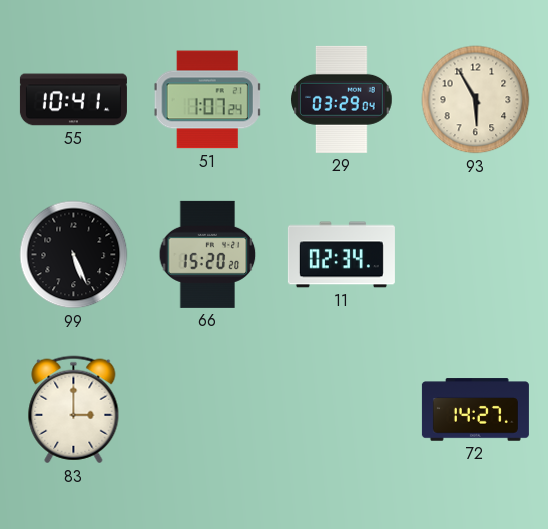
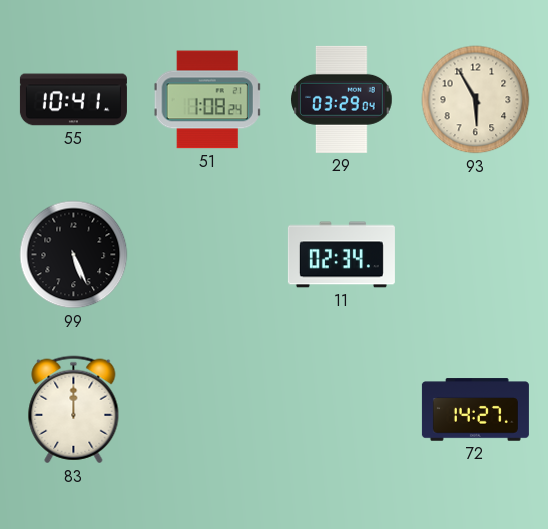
51: 1:07 -> 1:08 (207, 100)
66: 15:20 -> none (208, 254)
83: 3:00 -> 12:00 (74, 410)
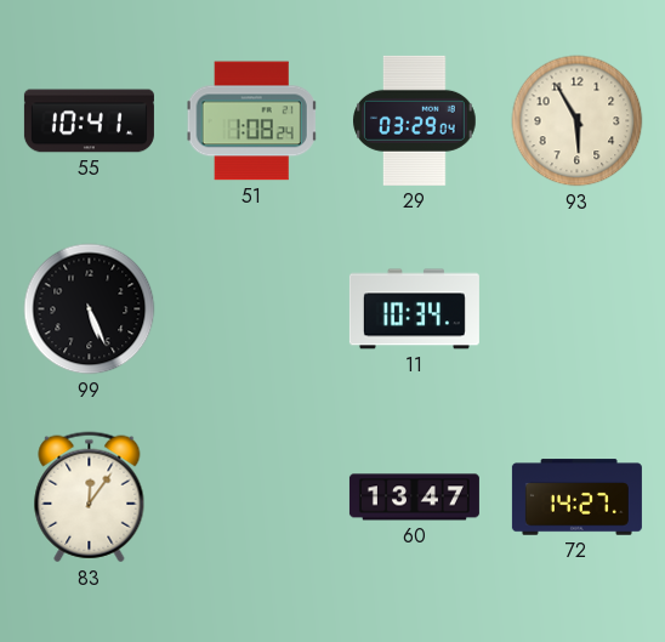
11: 02:34 -> 10:34 (414, 309)
83: 12:00 -> 12:06 (90, 498)
60: none -> 13:47 (414, 498)
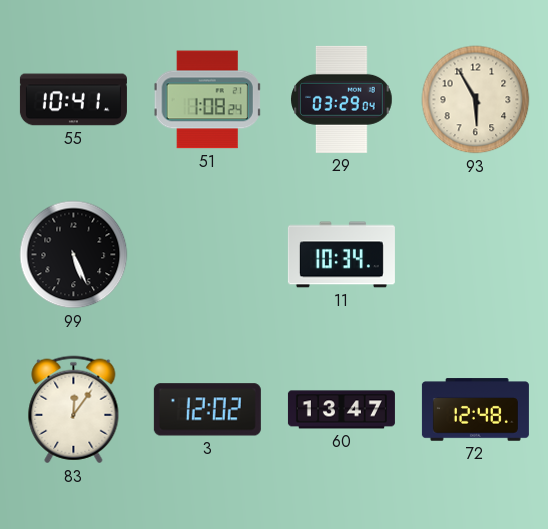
3: none -> 12:02 (207, 410)
72: 14:27 -> 12:48 (475, 410)
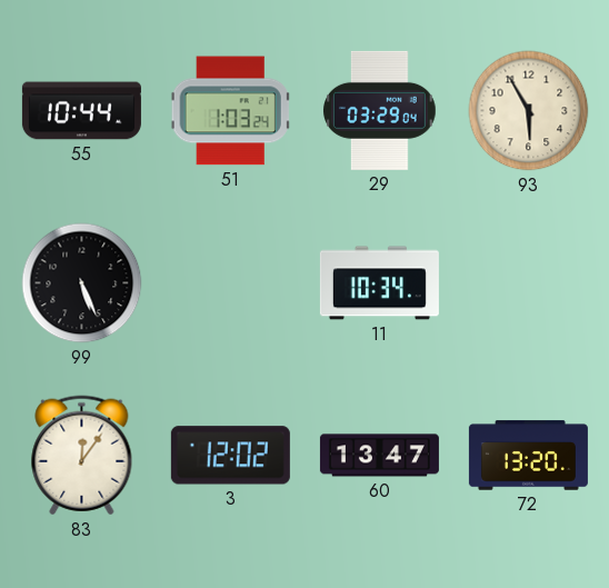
55: 10:41 -> 10:44 (81, 111)
51: 1:08 -> 1:03 (230, 111)
72: 12:48 -> 13:20 (528, 456)
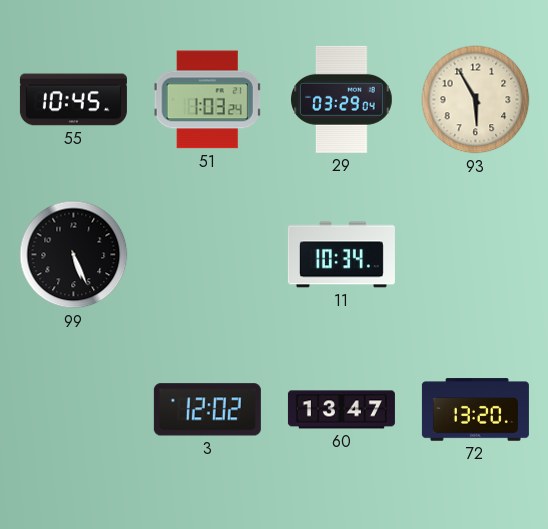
55: 10:44 -> 10:45 (73, 100)
83: 12:06 -> none (82, 456)
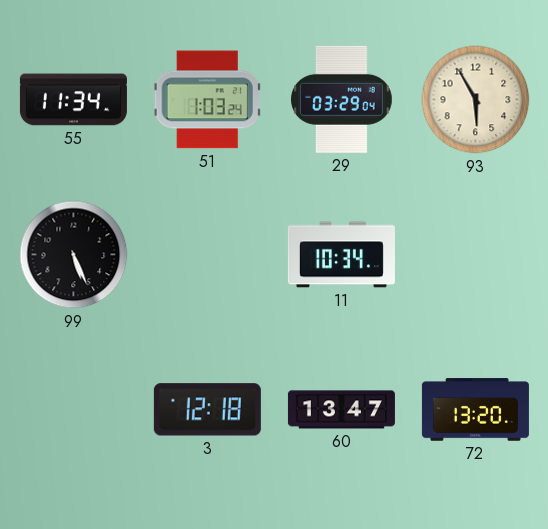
55: 10:45 -> 11:34 (73, 100)
3: 12:02 -> 12:18 (207, 410)
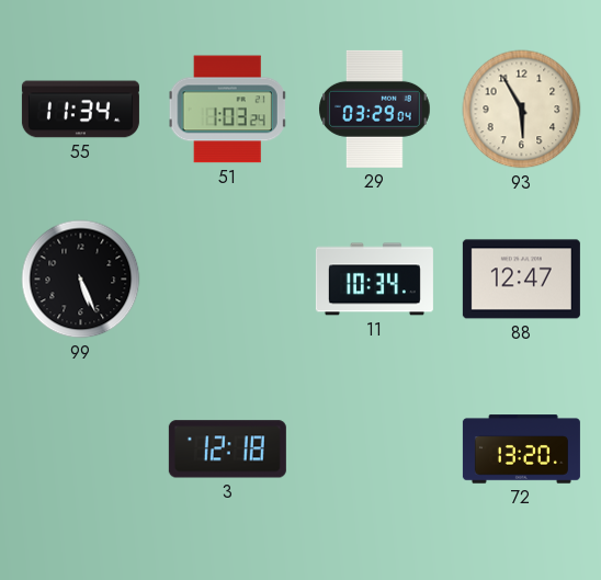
88: none -> 12:47 (521, 280)
60: 13:47 -> none (341, 410)
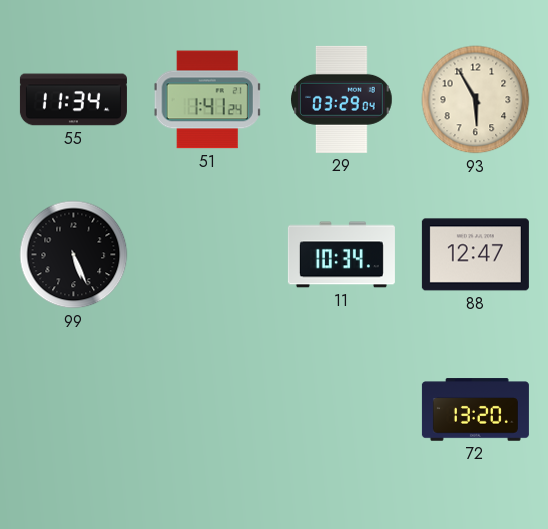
51: 1:03 -> 1:41 (207, 100)
3: 12:18 -> none (227, 450)
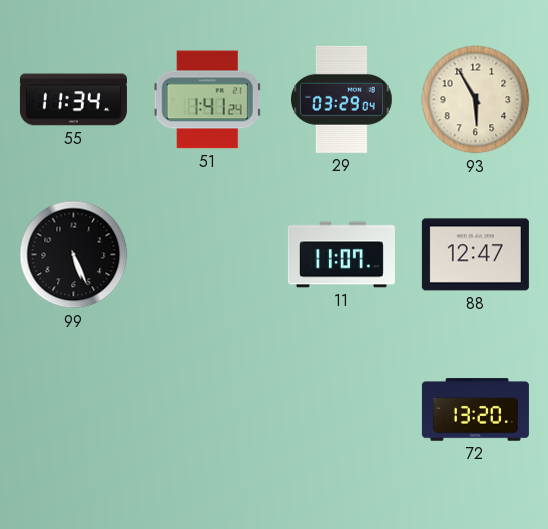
11: 10:34 -> 11:07 (341, 255)
